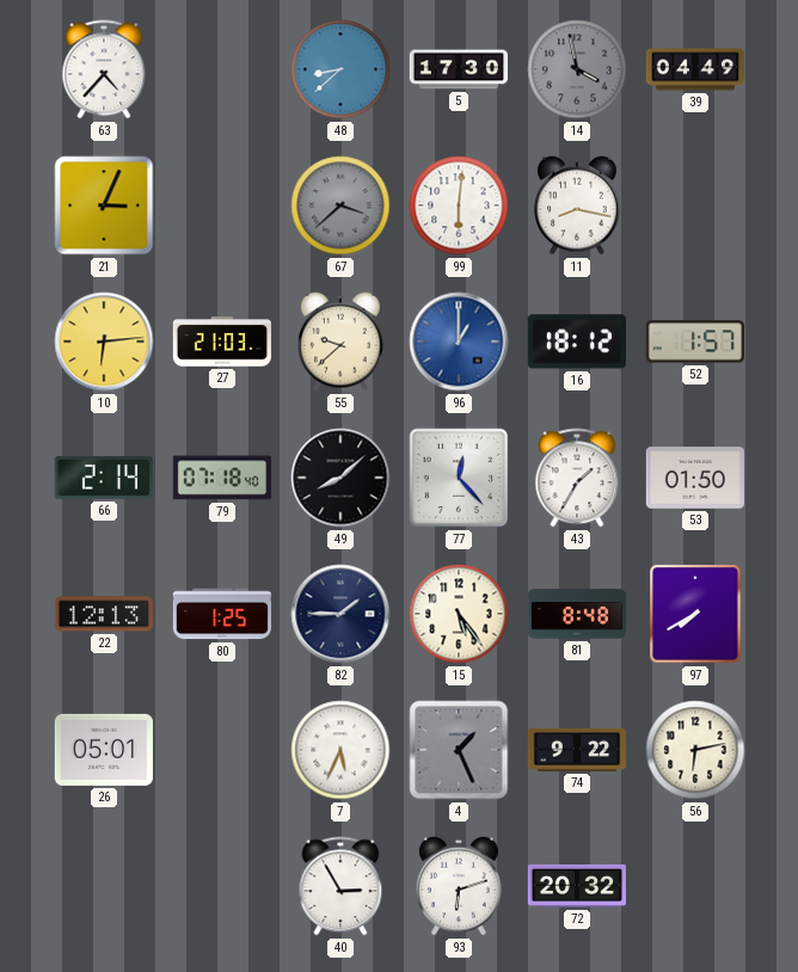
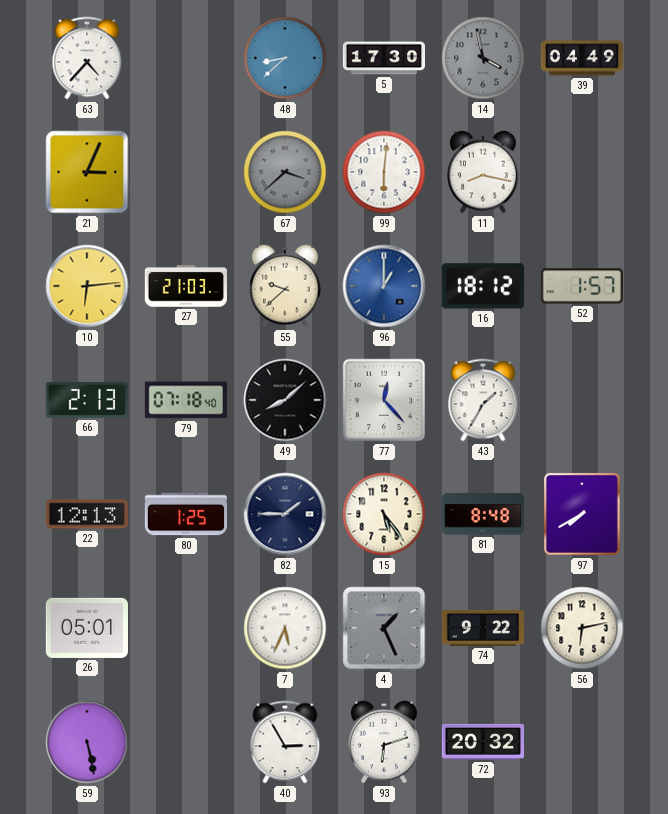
66: 2:14 -> 2:13 (87, 400)
53: 01:50 -> none (694, 478)
59: none -> 5:28 (87, 742)
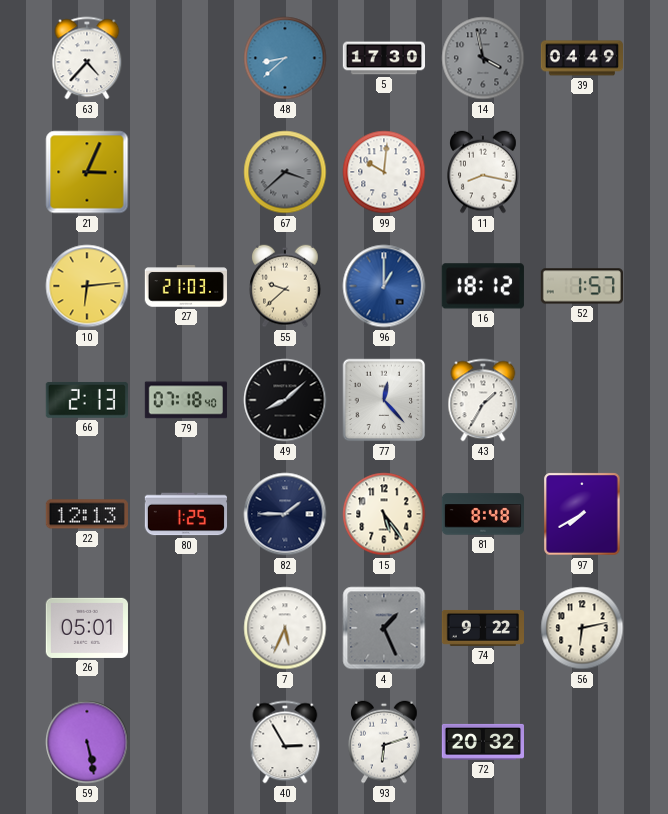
99: 6:01 -> 10:01 (384, 172)
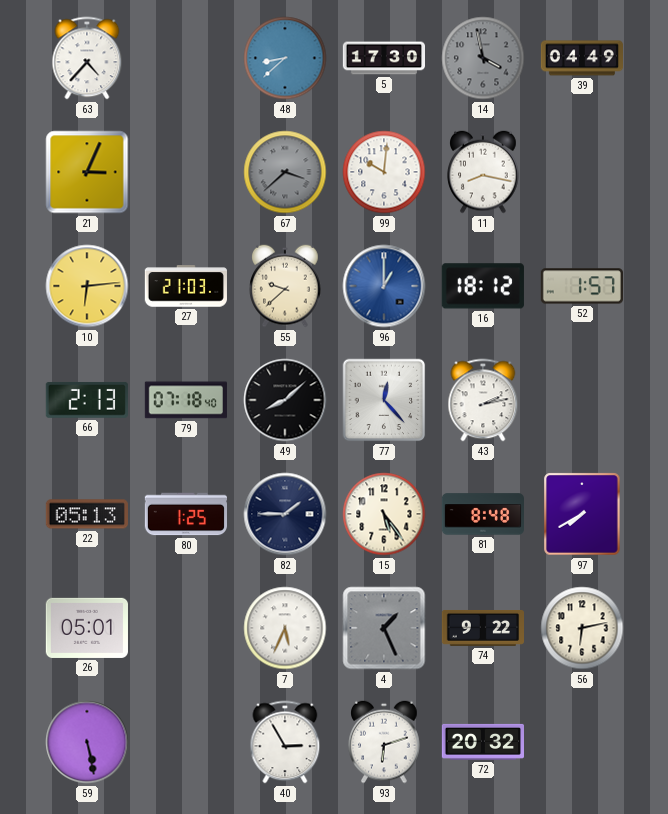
43: 1:35 -> 2:13 (483, 400)
22: 12:13 -> 05:13 (87, 514)
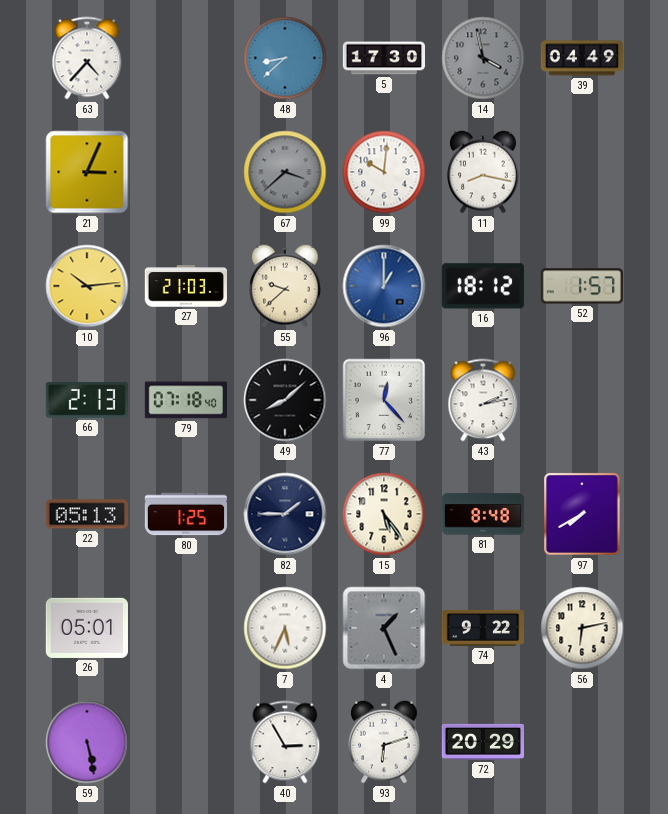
10: 6:14 -> 10:14 (87, 286)
72: 20:32 -> 20:29 (482, 742)
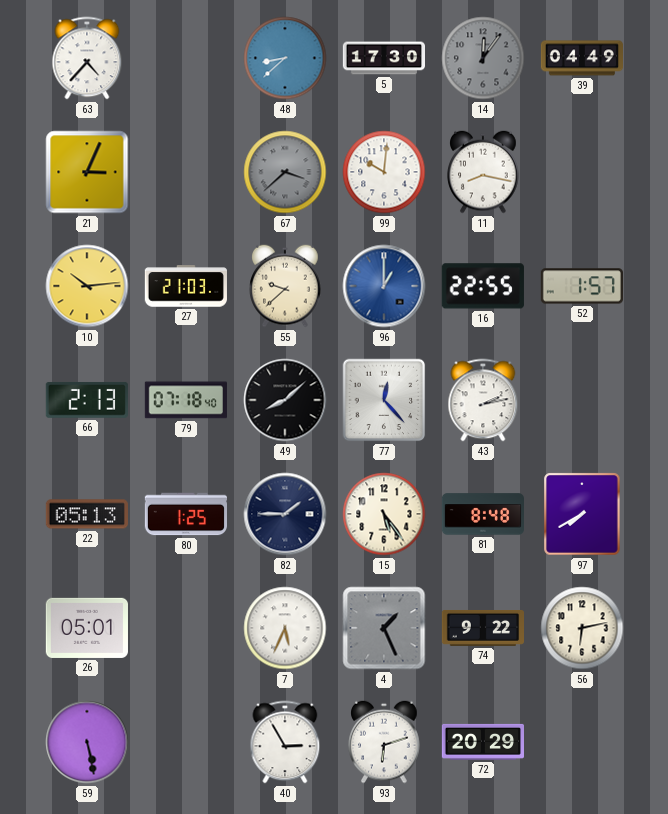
14: 3:58 -> 12:06 (483, 58)
16: 18:12 -> 22:55 (483, 286)
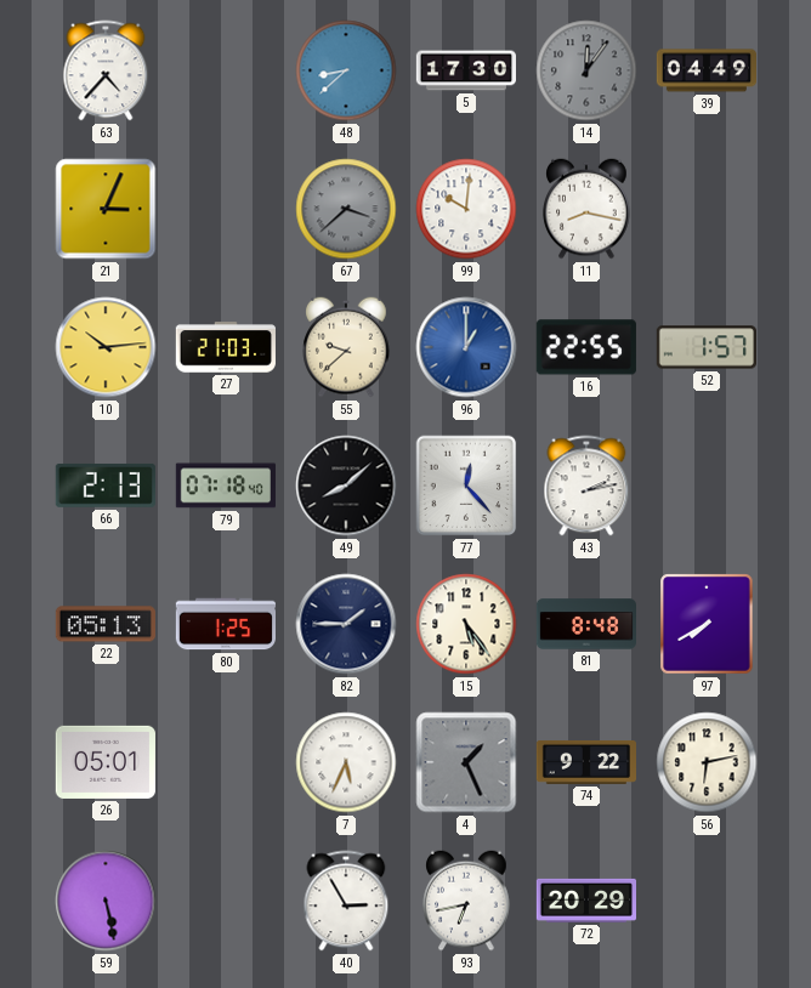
93: 6:12 -> 6:43 (466, 901)
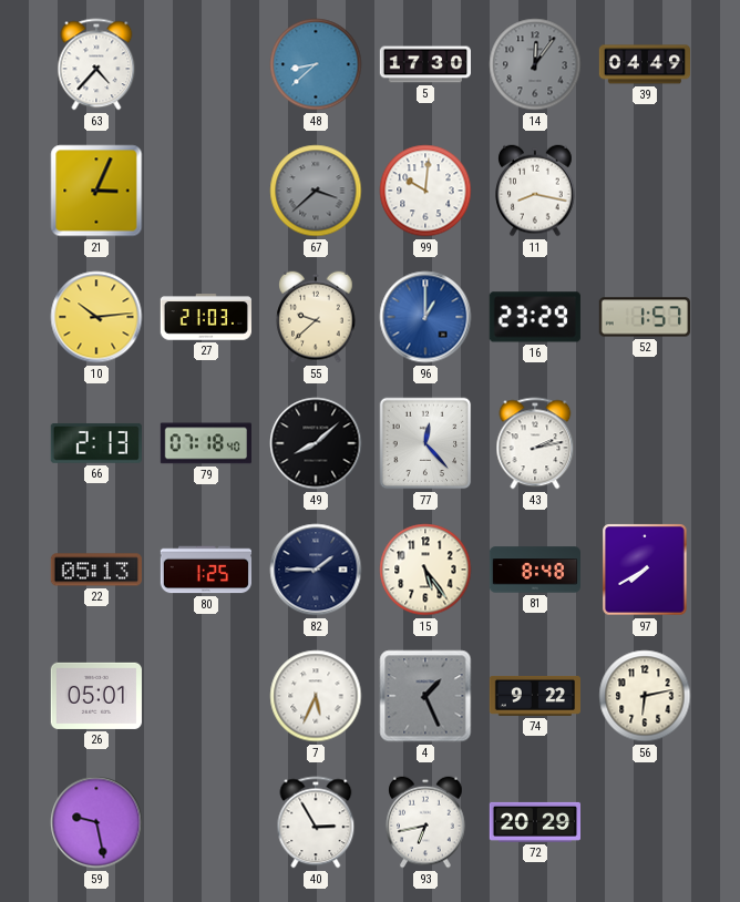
16: 22:55 -> 23:29 (535, 317)
59: 5:28 -> 9:28 (96, 822)
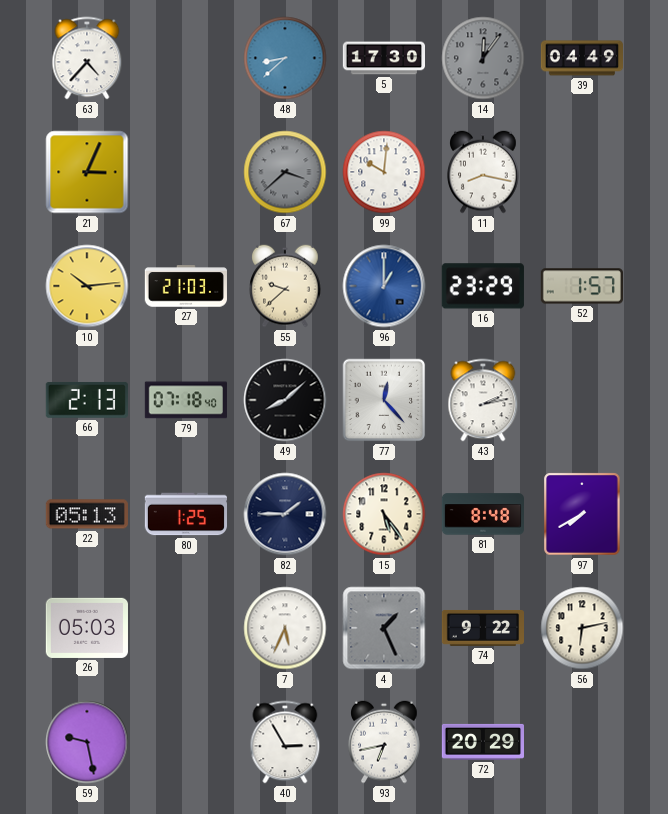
26: 05:01 -> 05:03 (87, 628)
